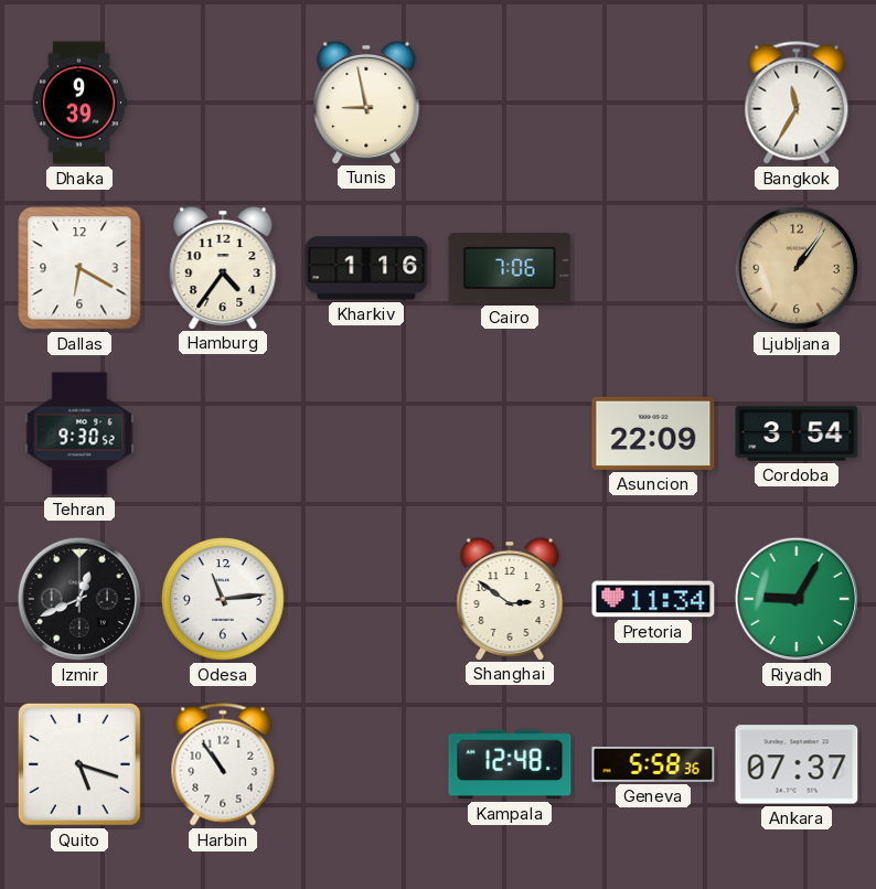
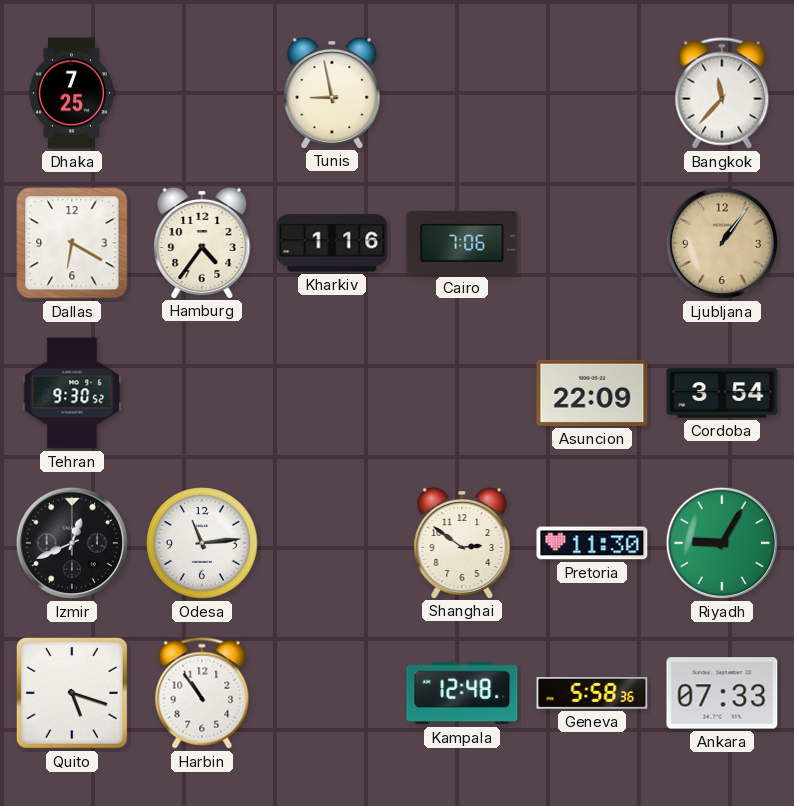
Dhaka: 9:39 -> 7:25 (71, 93)
Bangkok: 11:35 -> 11:37 (722, 93)
Pretoria: 11:34 -> 11:30 (592, 543)
Ankara: 07:37 -> 07:33 (722, 693)
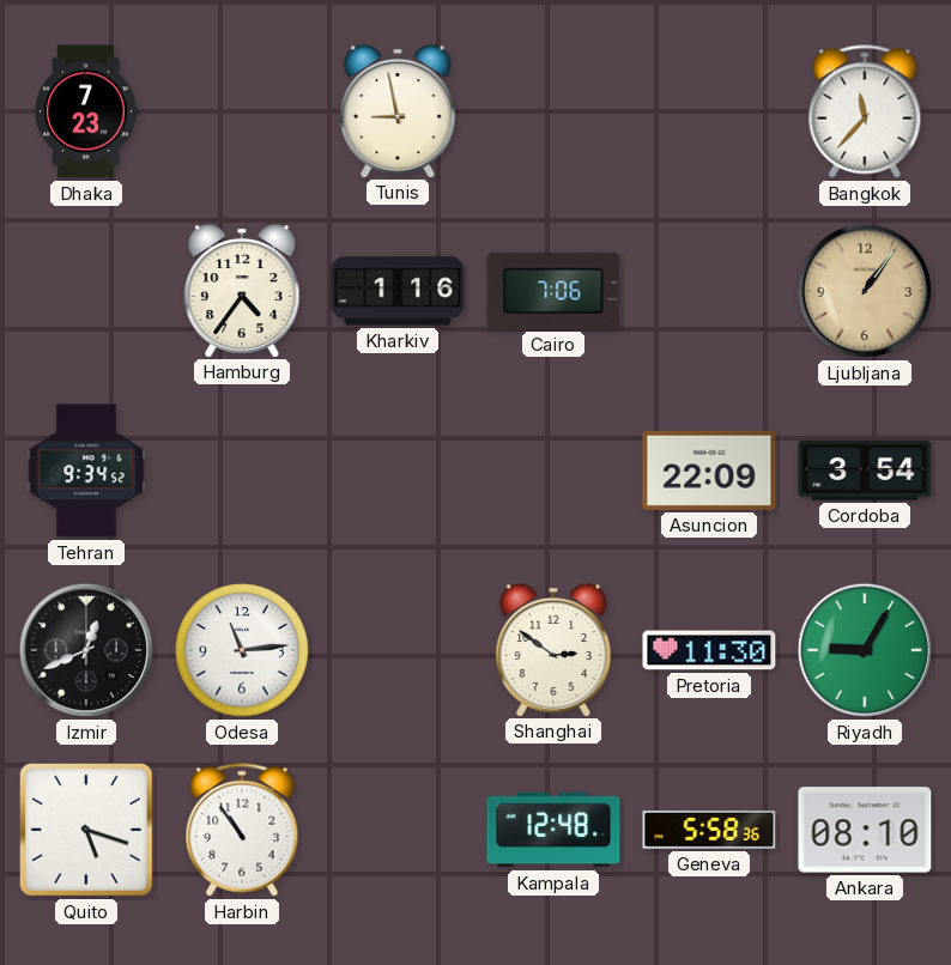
Dhaka: 7:25 -> 7:23 (85, 111)
Dallas: 6:20 -> none (72, 243)
Tehran: 9:30 -> 9:34 (86, 471)
Ankara: 07:33 -> 08:10 (865, 830)
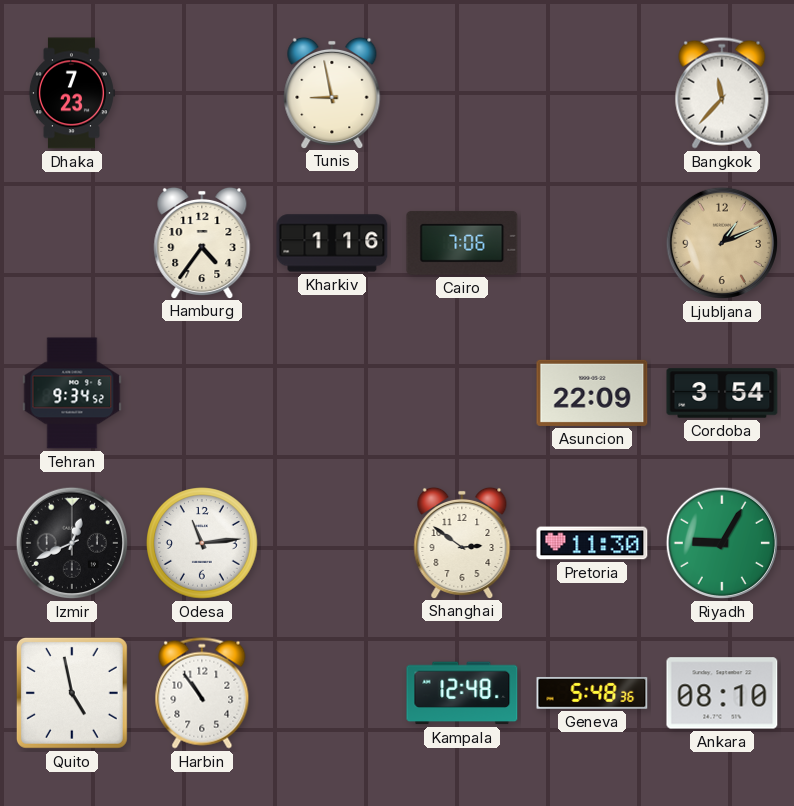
Ljubljana: 1:06 -> 1:11 (722, 243)
Quito: 5:18 -> 4:58 (72, 693)
Geneva: 5:58 -> 5:48 (592, 693)
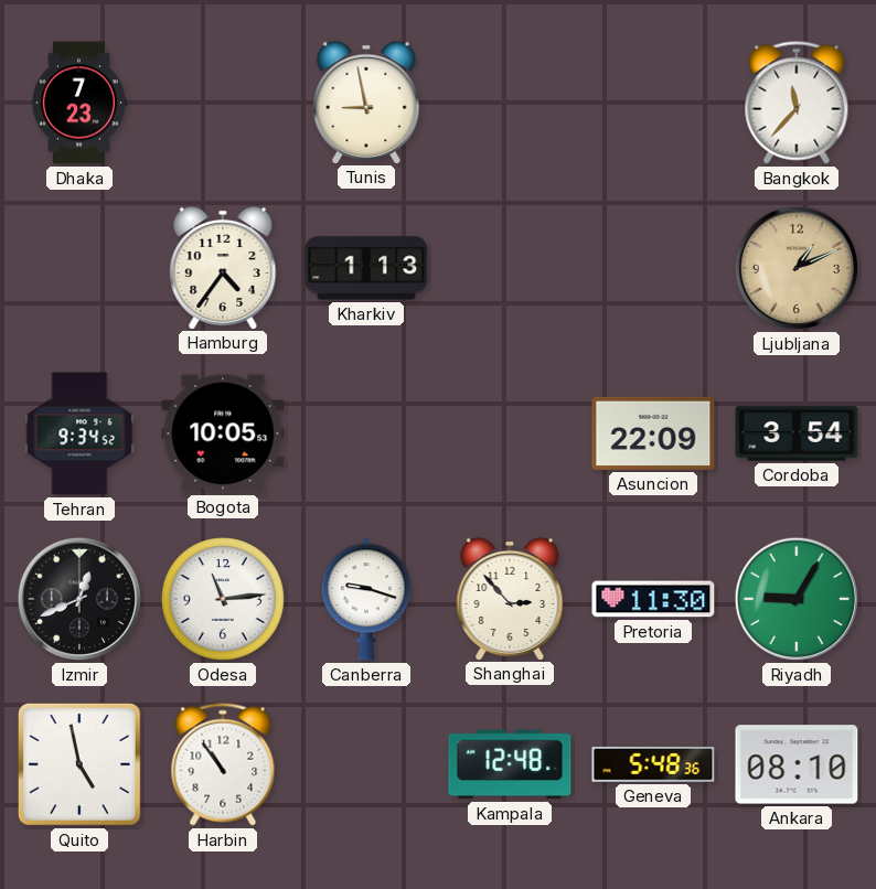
Kharkiv: 1:16 -> 1:13 (366, 268)
Cairo: 7:06 -> none (462, 243)
Bogota: none -> 10:05 (223, 433)
Canberra: none -> 9:18 (366, 599)
Shanghai: 2:51 -> 2:53 (510, 598)
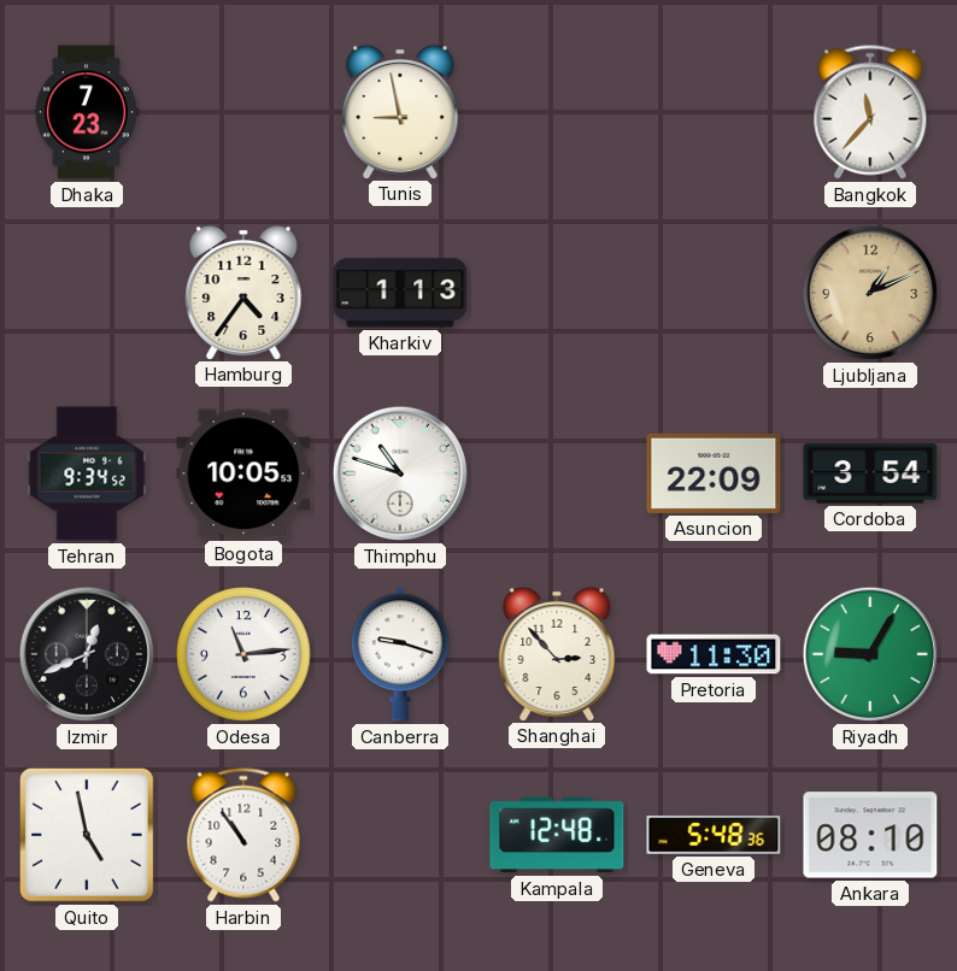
Thimphu: none -> 10:48 (400, 473)
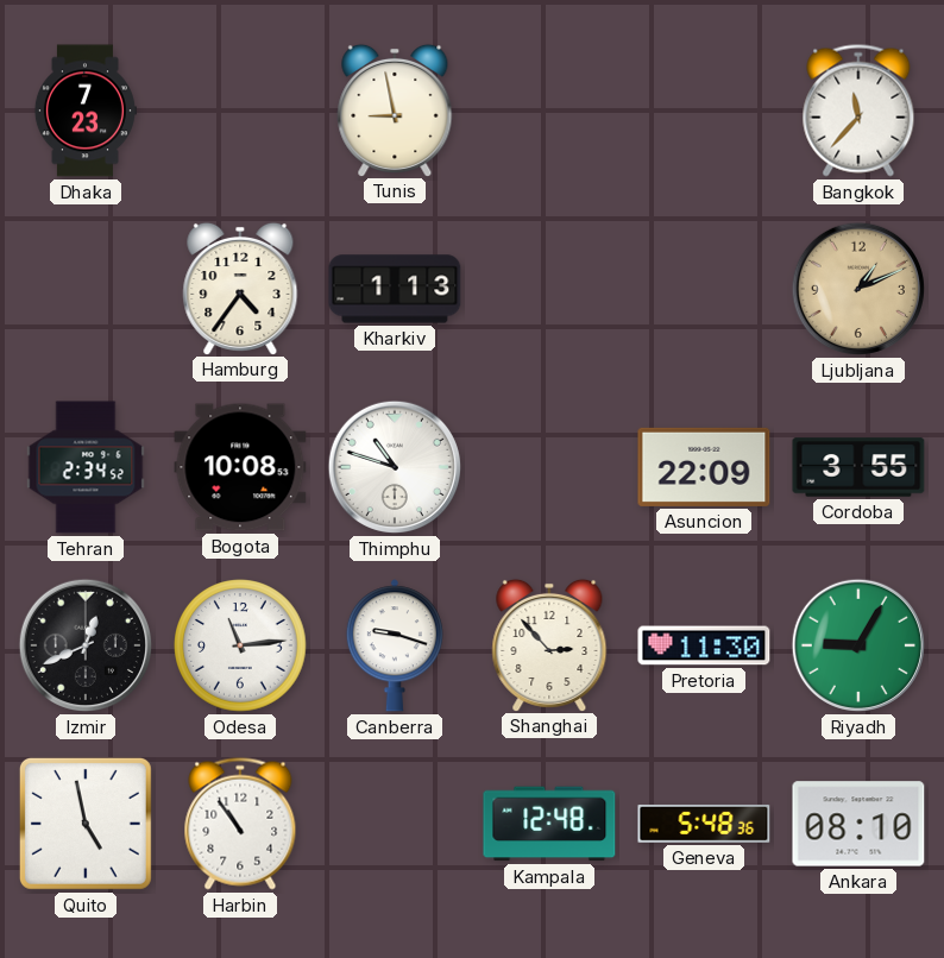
Tehran: 9:34 -> 2:34 (86, 467)
Bogota: 10:05 -> 10:08 (240, 467)
Cordoba: 3:54 -> 3:55 (858, 467)
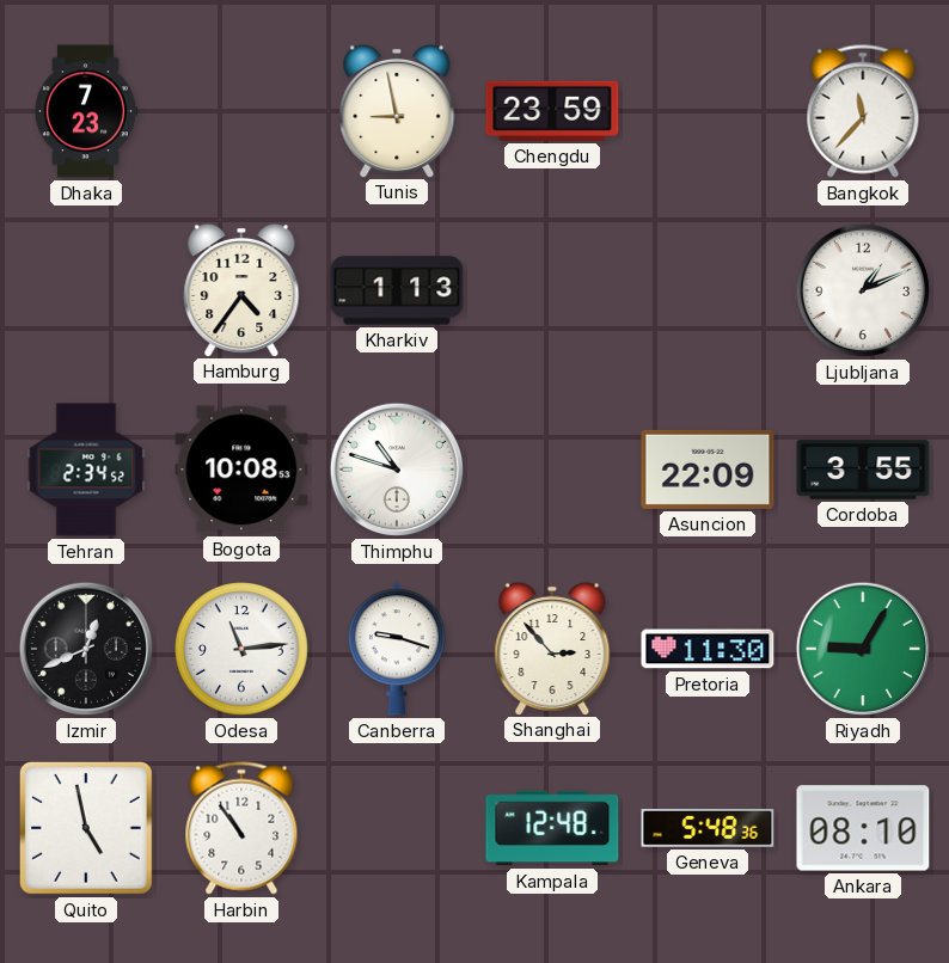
Chengdu: none -> 23:59 (552, 111)
Ljubljana dial: champagne -> white (863, 290)
